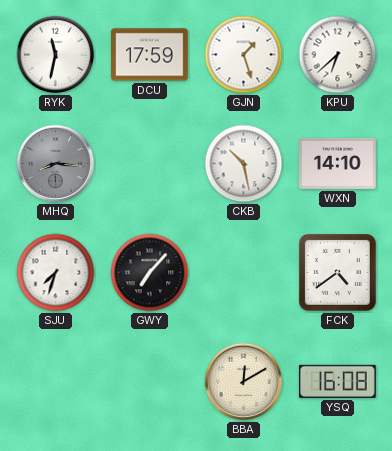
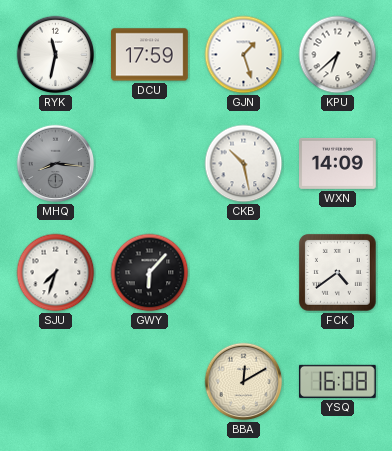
WXN: 14:10 -> 14:09 (338, 163)
GWY: 7:07 -> 6:07 (150, 273)
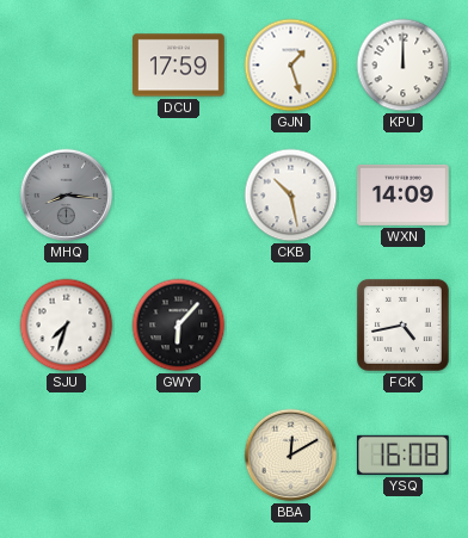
RYK: 11:32 -> none (56, 55)
KPU: 6:38 -> 12:00 (404, 66)
FCK: 4:39 -> 4:43 (402, 324)
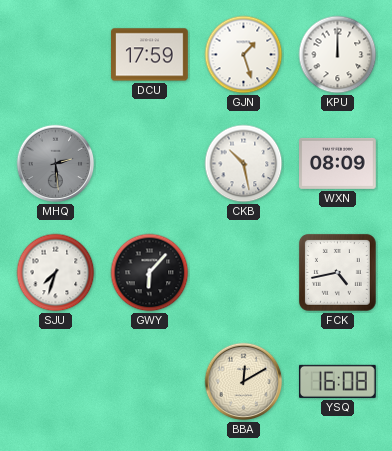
MHQ: 8:16 -> 2:29 (56, 164)
WXN: 14:09 -> 08:09 (338, 163)
